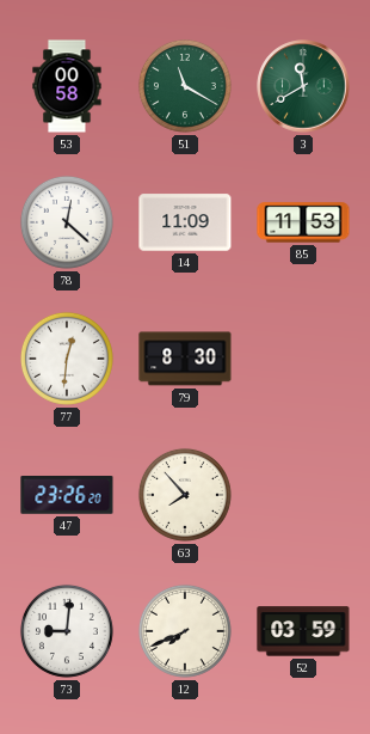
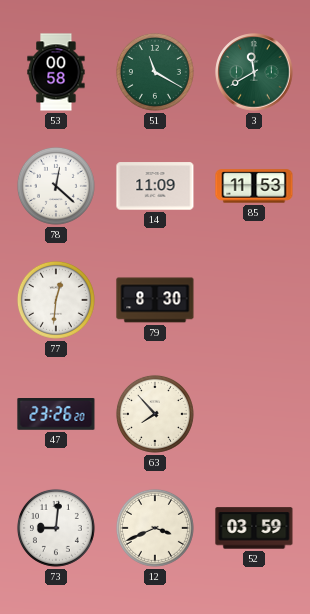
12: 7:41 -> 3:41 (155, 528)
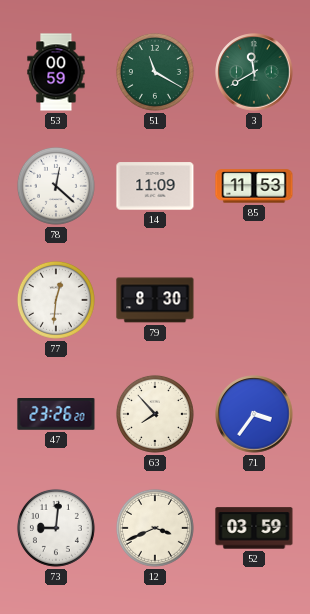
53: 00:58 -> 00:59 (56, 72)
71: none -> 3:36 (254, 414)
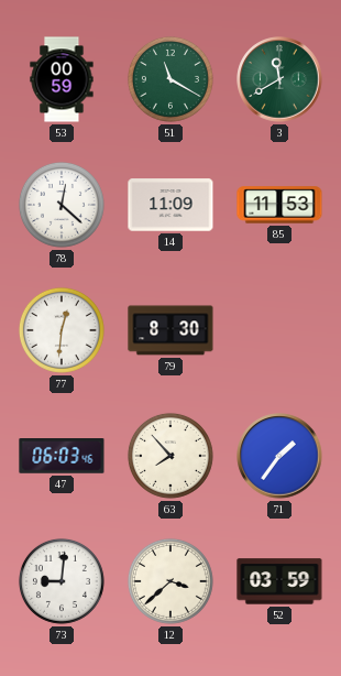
47: 23:26 -> 06:03 (62, 457)
71: 3:36 -> 1:36 (279, 456)
12: 3:41 -> 3:38 (170, 581)
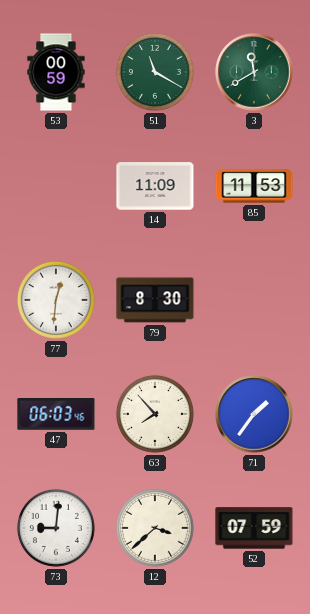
78: 12:22 -> none (62, 205)
52: 03:59 -> 07:59 (254, 528)
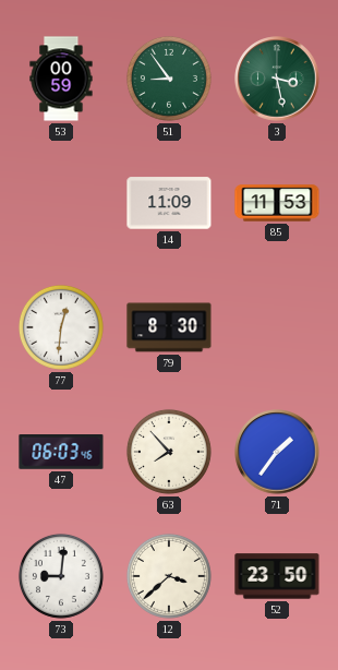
51: 11:20 -> 8:54 (169, 79)
3: 11:40 -> 3:28 (277, 79)
52: 07:59 -> 23:50 (277, 576)
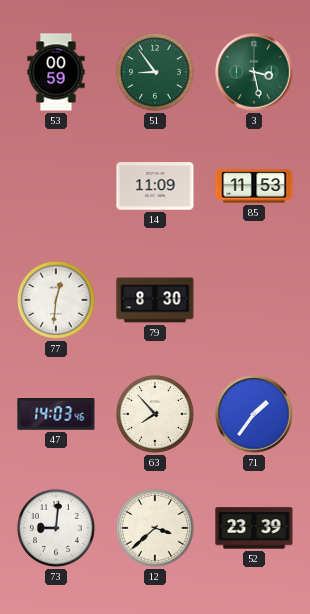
47: 06:03 -> 14:03 (56, 415)
52: 23:50 -> 23:39 (254, 528)
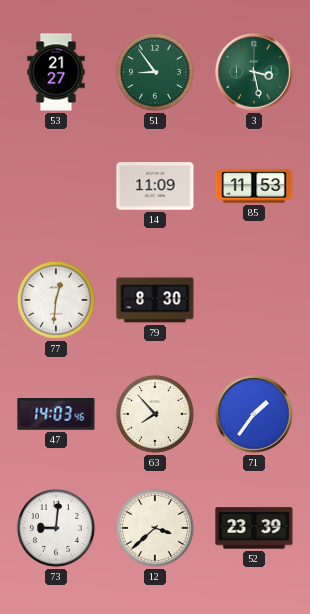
53: 00:59 -> 21:27 (56, 72)
